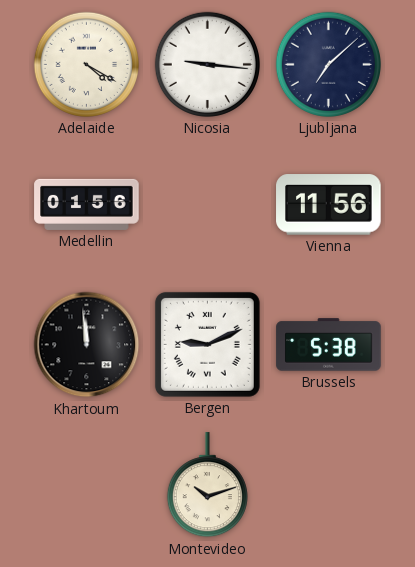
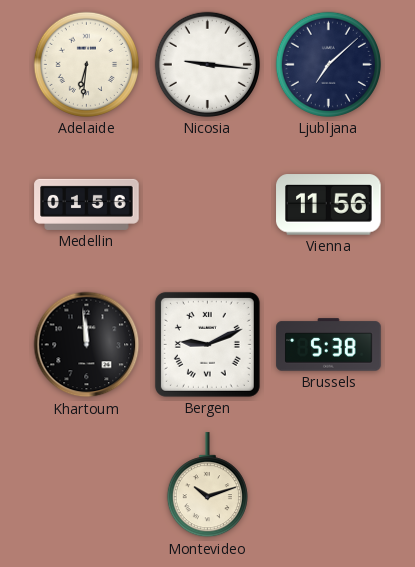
Adelaide: 4:20 -> 6:31 (86, 64)
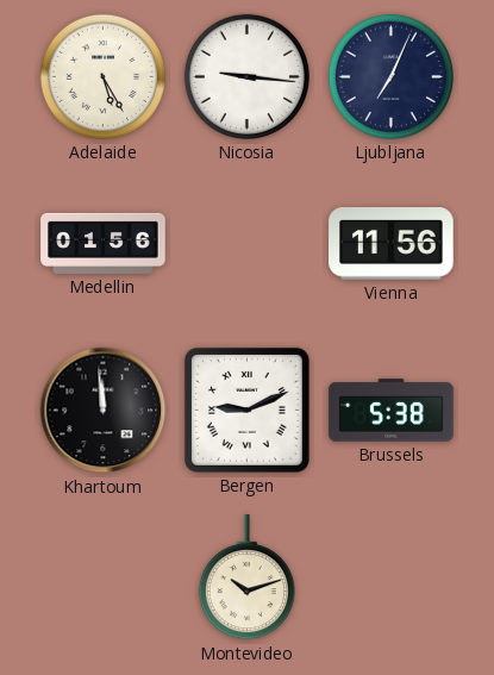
Adelaide: 6:31 -> 5:25 (102, 76)
Ljubljana: 7:08 -> 7:04 (390, 76)
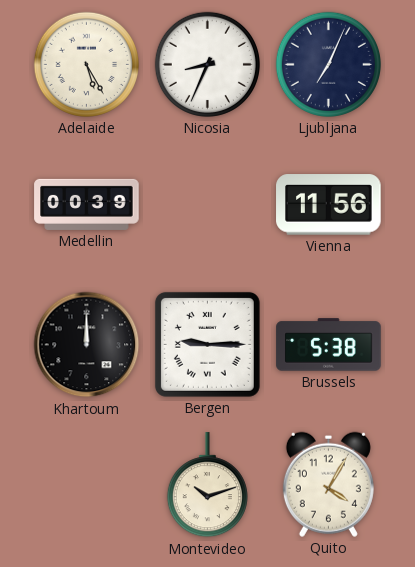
Nicosia: 9:16 -> 8:34 (207, 64)
Medellin: 01:56 -> 00:39 (87, 204)
Khartoum: 11:59 -> 12:00 (87, 345)
Bergen: 9:11 -> 9:15 (207, 344)
Quito: none -> 4:05 (328, 484)
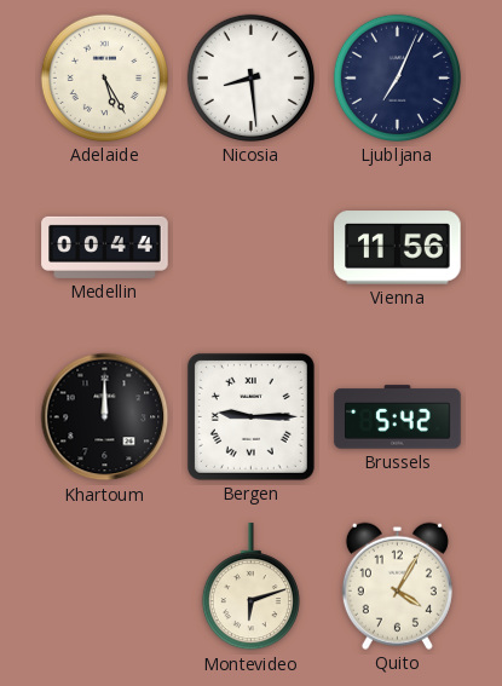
Nicosia: 8:34 -> 8:29 (250, 77)
Medellin: 00:39 -> 00:44 (105, 247)
Brussels: 5:38 -> 5:42 (398, 417)
Montevideo: 10:12 -> 6:12 (250, 587)
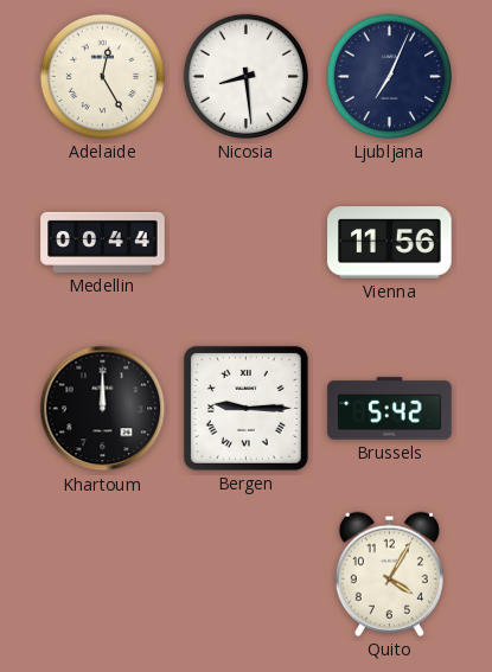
Adelaide: 5:25 -> 12:25 (102, 76)
Montevideo: 6:12 -> none (250, 587)
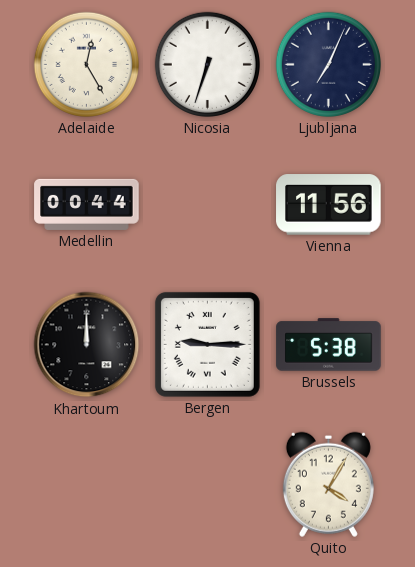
Nicosia: 8:29 -> 6:33 (207, 64)
Brussels: 5:42 -> 5:38 (329, 345)
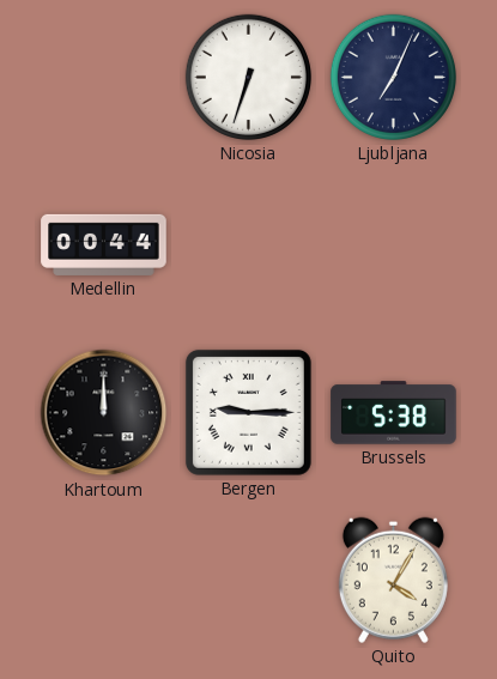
Adelaide: 12:25 -> none (86, 64)
Vienna: 11:56 -> none (329, 205)
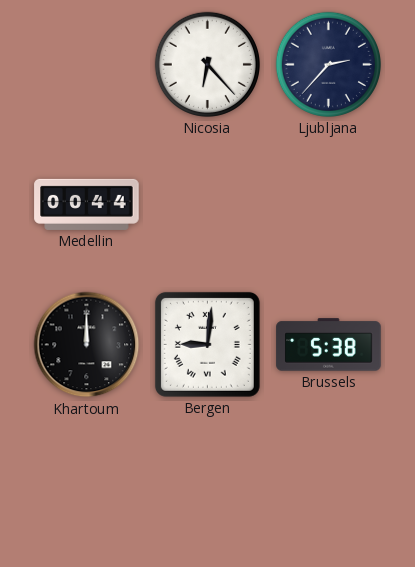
Nicosia: 6:33 -> 6:23 (207, 64)
Ljubljana: 7:04 -> 2:37 (328, 64)
Bergen: 9:15 -> 9:01 (207, 344)
Quito: 4:05 -> none (393, 580)
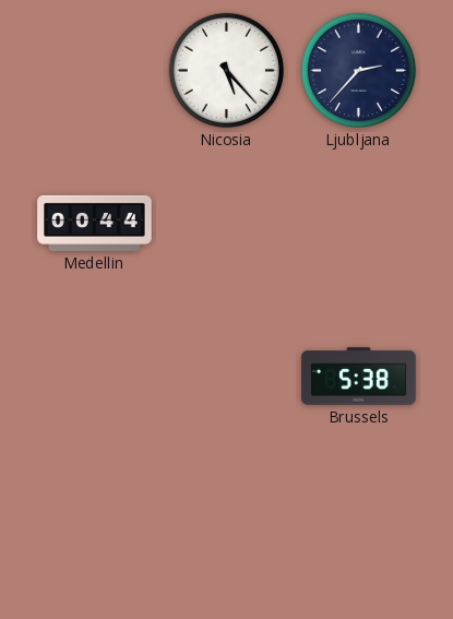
Nicosia: 6:23 -> 5:23 (226, 70)
Khartoum: 12:00 -> none (87, 345)
Bergen: 9:01 -> none (207, 344)
